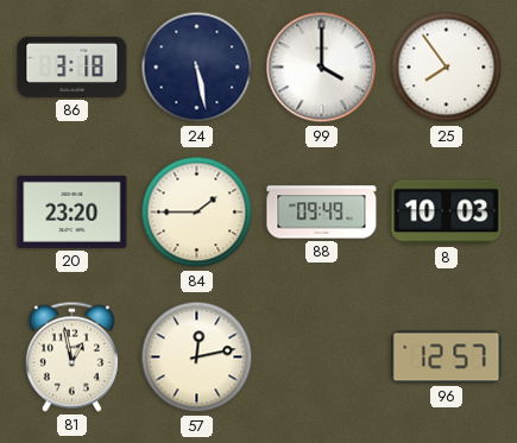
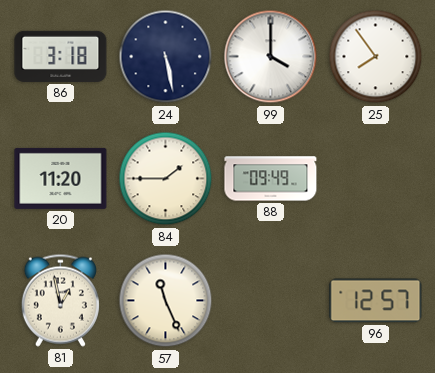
20: 23:20 -> 11:20 (61, 178)
8: 10:03 -> none (447, 213)
57: 12:13 -> 11:26 (166, 301)
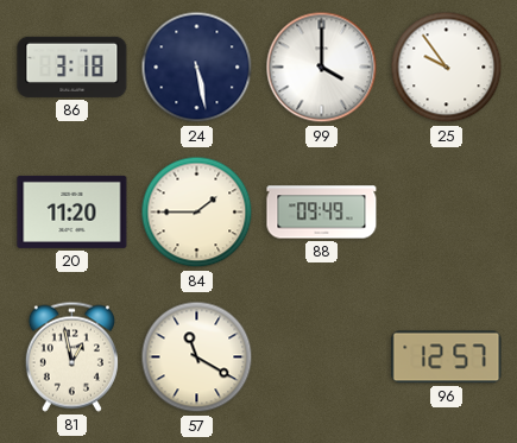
25: 7:54 -> 9:54 (447, 68)
57: 11:26 -> 11:20 (197, 357)
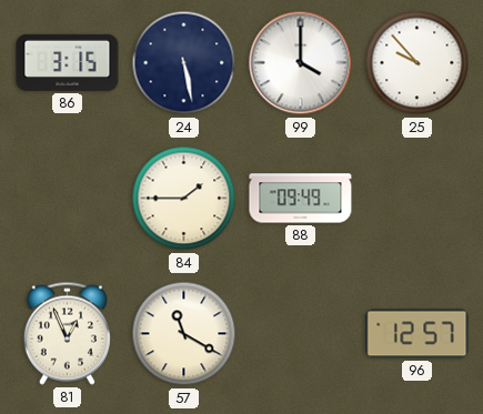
86: 3:18 -> 3:15 (68, 62)
25: 9:54 -> 9:53 (417, 63)
20: 11:20 -> none (72, 211)
81: 12:58 -> 12:56 (67, 333)
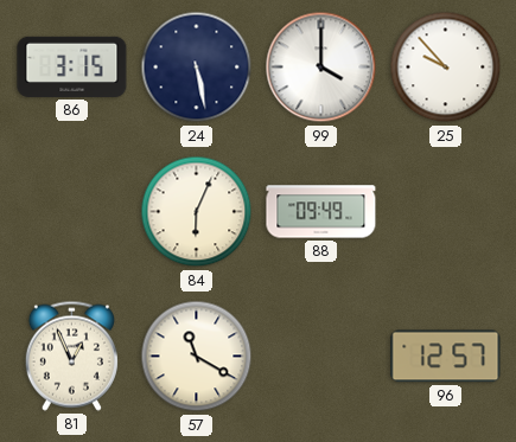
84: 1:45 -> 6:04 (197, 212)
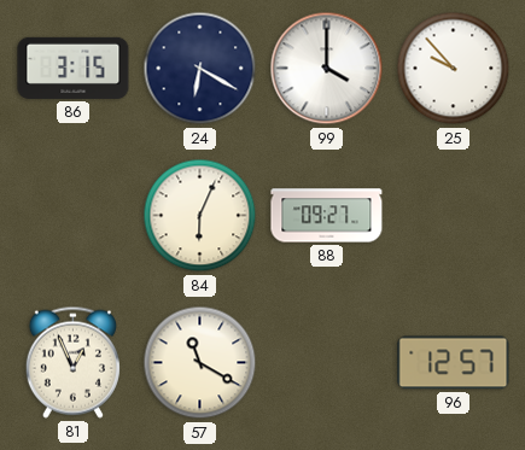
24: 5:28 -> 6:20 (200, 69)
88: 09:49 -> 09:27 (327, 216)
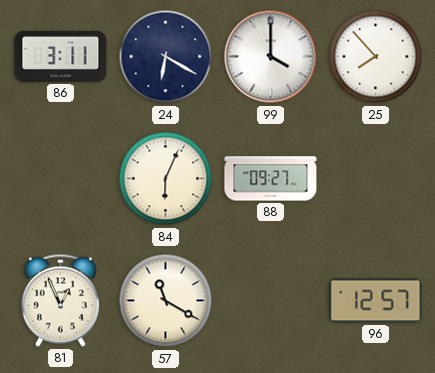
86: 3:15 -> 3:11 (61, 56)
25: 9:53 -> 7:53 (376, 57)
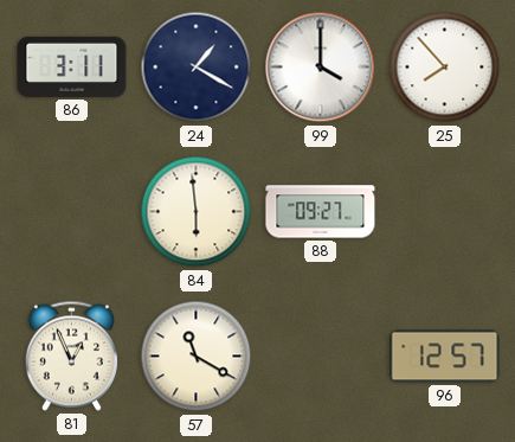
24: 6:20 -> 1:20 (197, 68)
84: 6:04 -> 5:59 (197, 212)
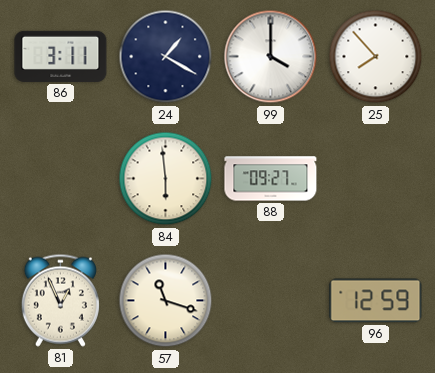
57: 11:20 -> 11:18 (166, 301)
96: 12:57 -> 12:59 (376, 301)
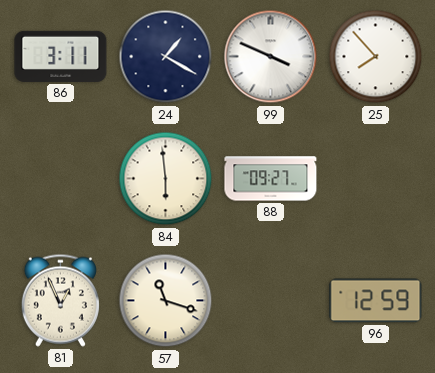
99: 4:00 -> 3:49 (271, 57)
